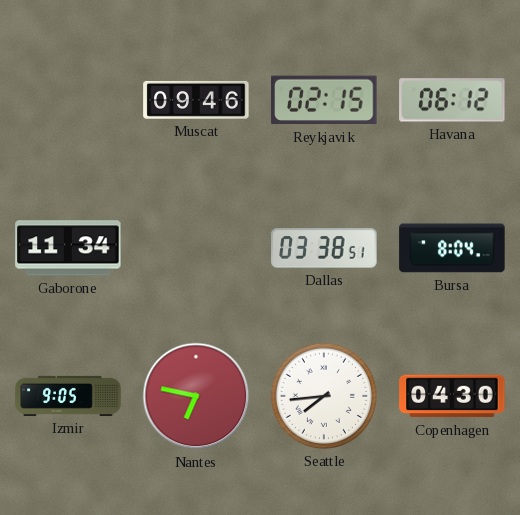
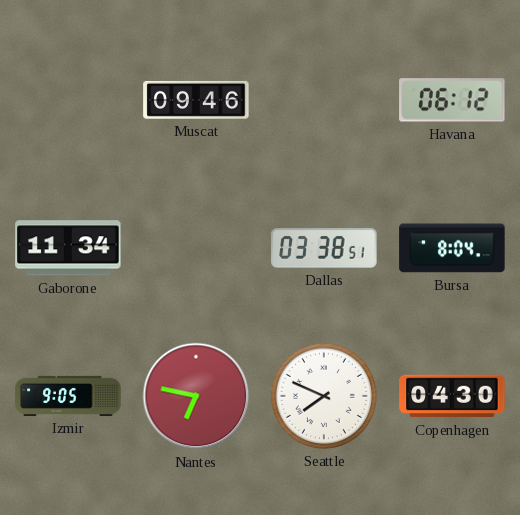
Reykjavik: 02:15 -> none (324, 100)
Seattle: 7:44 -> 7:49 (324, 396)
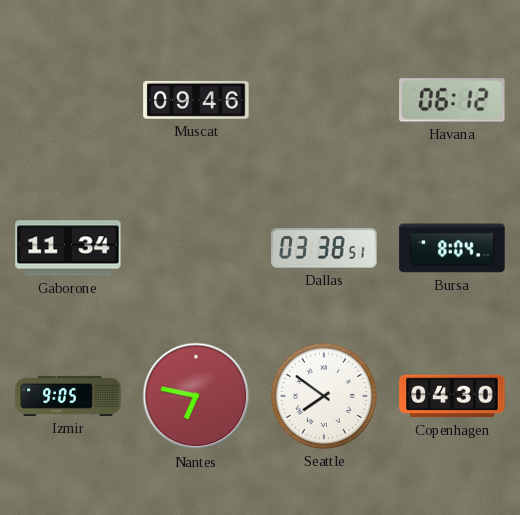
Seattle: 7:49 -> 7:51 (324, 396)
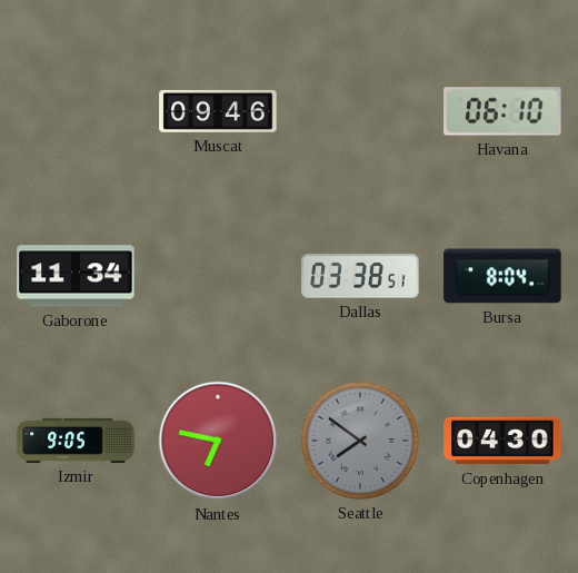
Havana: 06:12 -> 06:10 (502, 111)
Seattle dial: white -> grey (360, 441)
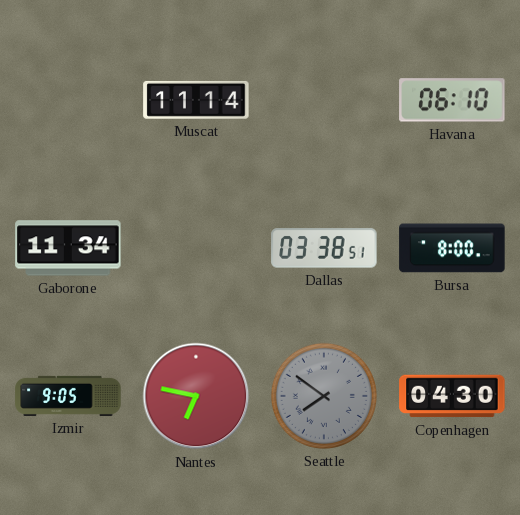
Muscat: 09:46 -> 11:14 (196, 100)
Bursa: 8:04 -> 8:00 (452, 248)
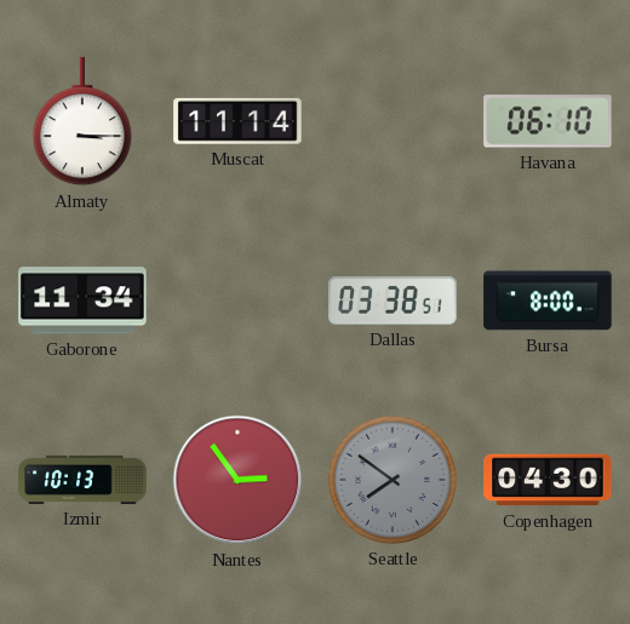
Almaty: none -> 3:15 (82, 122)
Izmir: 9:05 -> 10:13 (82, 480)
Nantes: 6:47 -> 2:54 (237, 480)
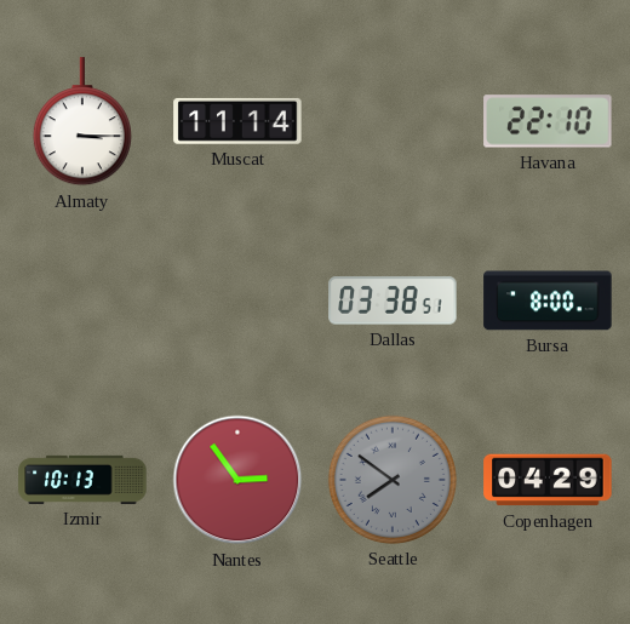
Havana: 06:10 -> 22:10 (548, 121)
Gaborone: 11:34 -> none (82, 300)
Copenhagen: 04:30 -> 04:29 (548, 480)
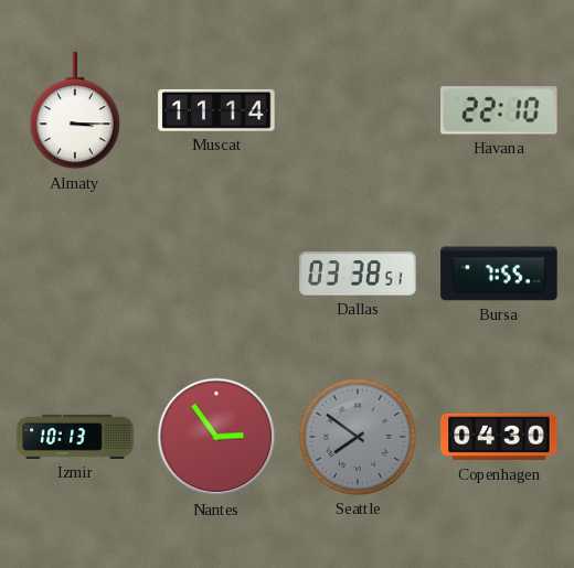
Bursa: 8:00 -> 7:55 (499, 274)
Copenhagen: 04:29 -> 04:30 (499, 437)
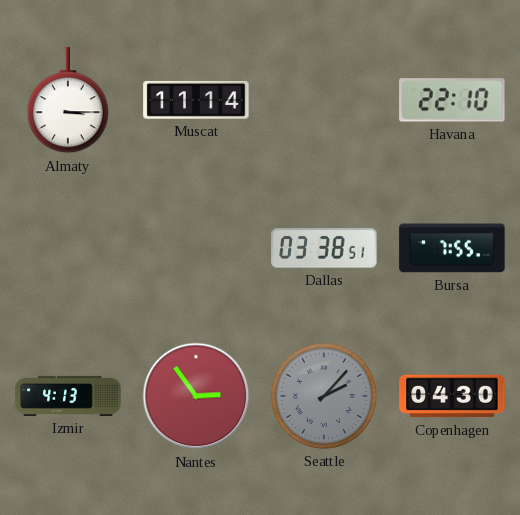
Izmir: 10:13 -> 4:13 (68, 396)
Seattle: 7:51 -> 2:07 (324, 396)
